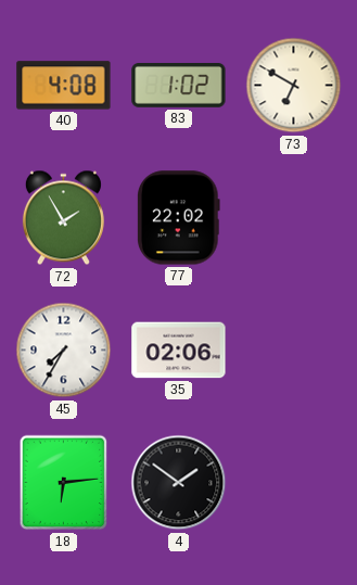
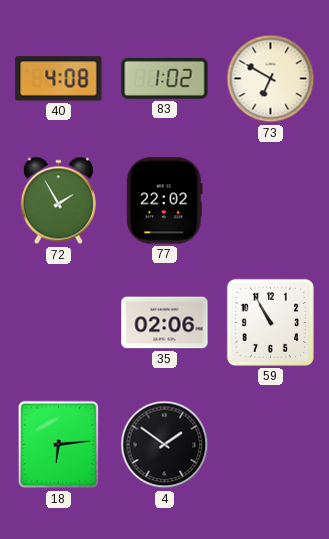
45: 7:35 -> none (64, 351)
59: none -> 10:55 (270, 322)
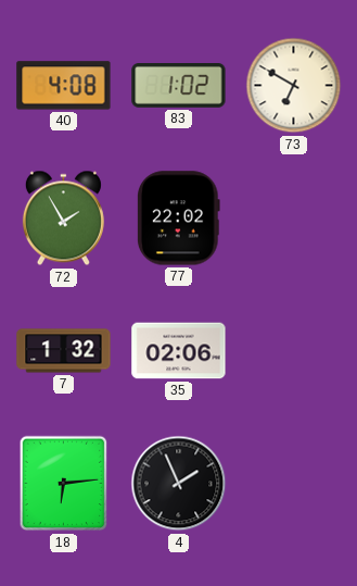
7: none -> 1:32 (64, 351)
59: 10:55 -> none (270, 322)
4: 1:51 -> 1:56 (179, 484)
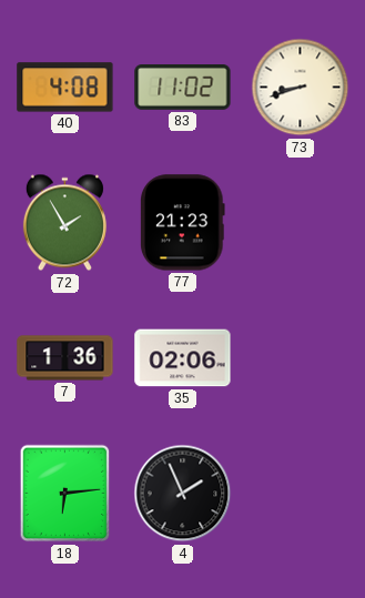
83: 1:02 -> 11:02 (183, 88)
73: 6:50 -> 8:42 (301, 88)
77: 22:02 -> 21:23 (183, 223)
7: 1:32 -> 1:36 (65, 358)
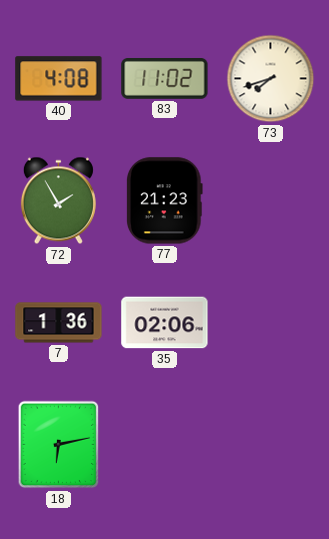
73: 8:42 -> 7:42 (271, 79)
18: 6:14 -> 6:13 (59, 445)
4: 1:56 -> none (183, 494)
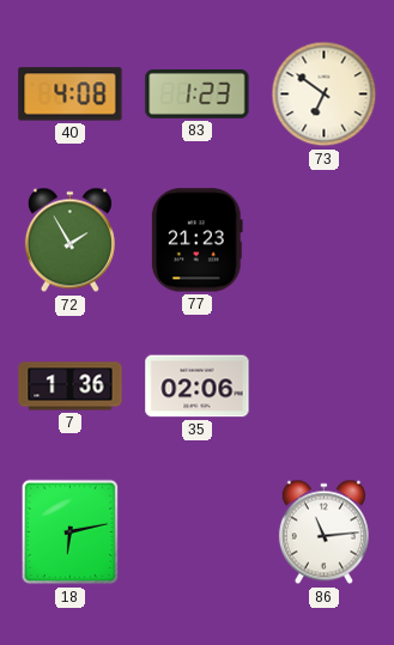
83: 11:02 -> 1:23 (198, 95)
73: 7:42 -> 6:51 (325, 95)
86: none -> 11:14 (323, 533)
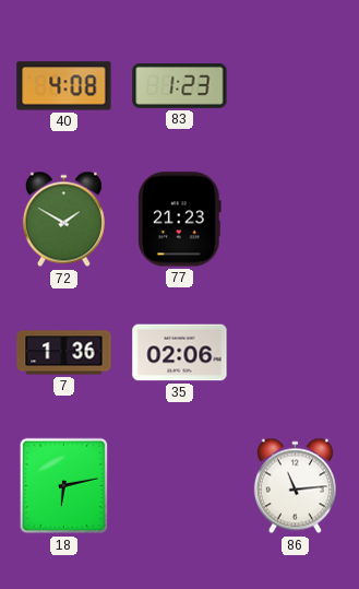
73: 6:51 -> none (325, 95)
72: 1:55 -> 1:50 (63, 220)
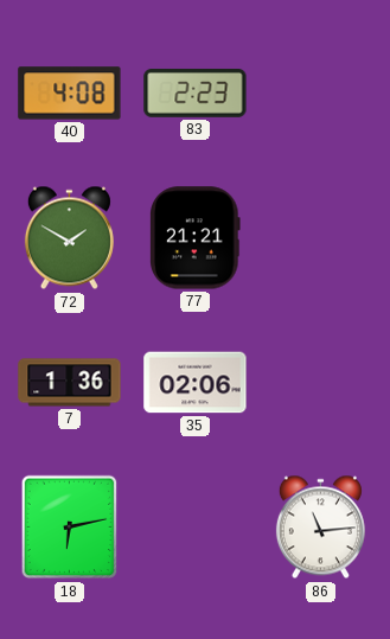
83: 1:23 -> 2:23 (196, 94)
77: 21:23 -> 21:21 (196, 238)
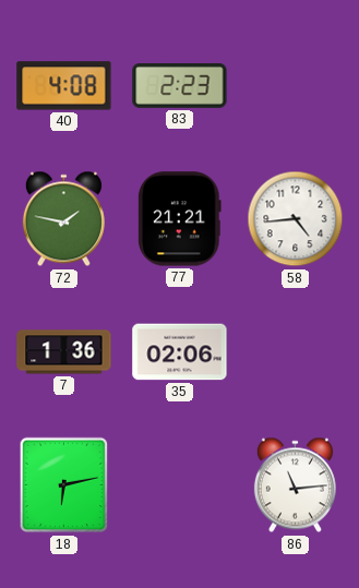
72: 1:50 -> 1:47 (63, 219)
58: none -> 4:44 (296, 219)
